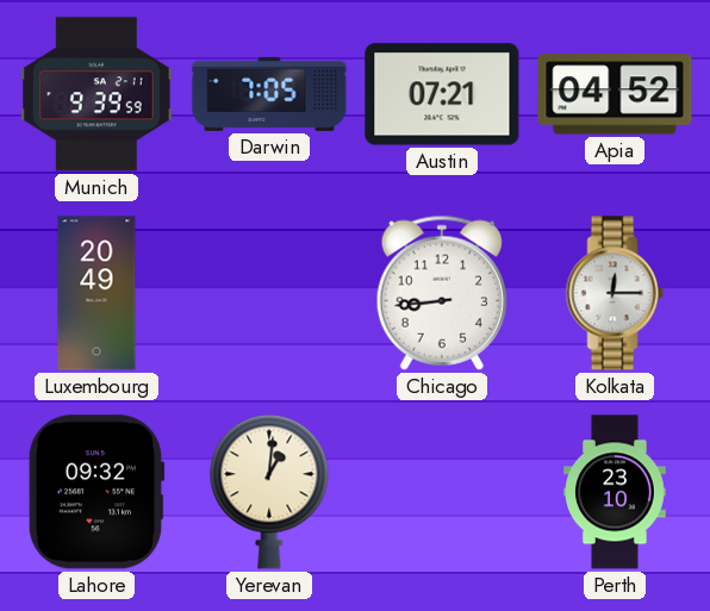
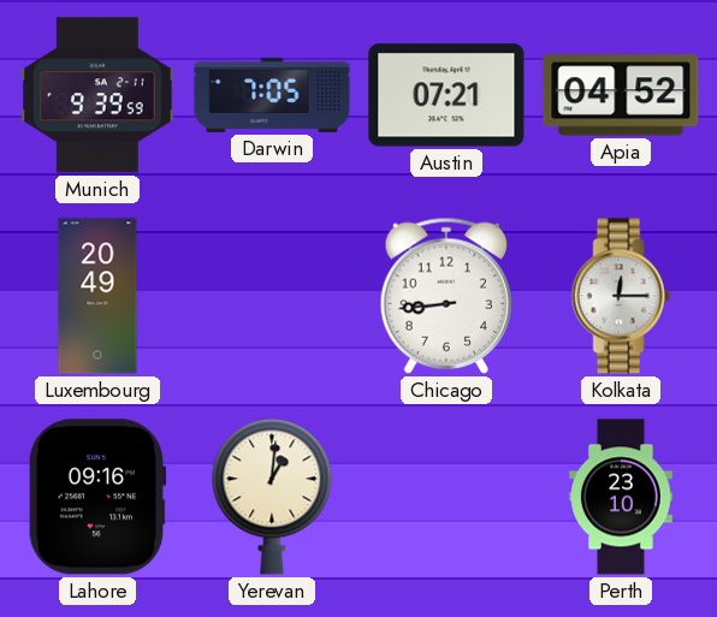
Lahore: 09:32 -> 09:16 (97, 497)
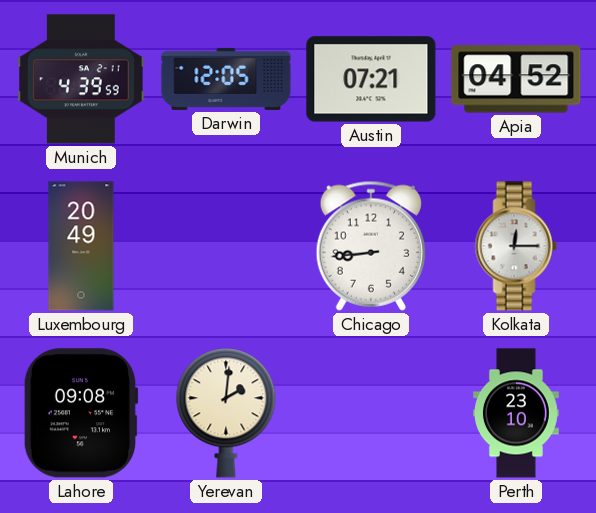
Munich: 9:39 -> 4:39 (82, 79)
Darwin: 7:05 -> 12:05 (226, 79)
Lahore: 09:16 -> 09:08 (81, 413)
Yerevan: 1:01 -> 2:01 (226, 413)
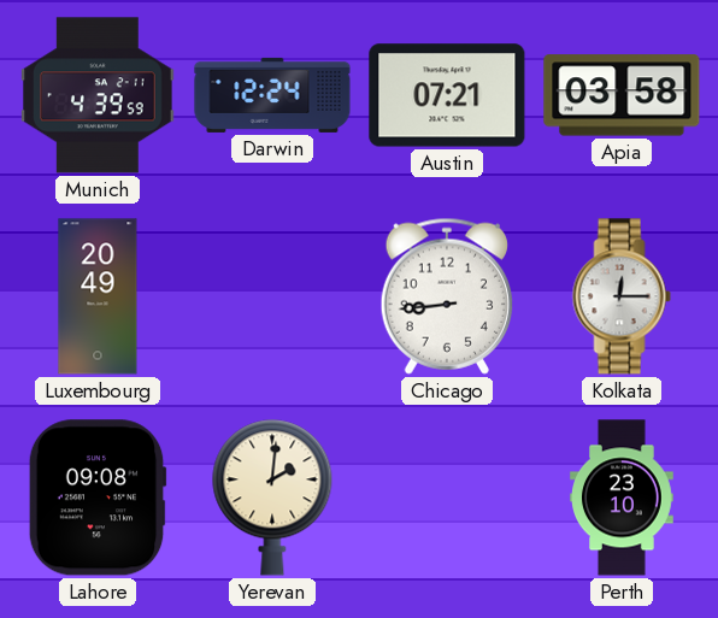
Darwin: 12:05 -> 12:24 (272, 95)
Apia: 04:52 -> 03:58 (622, 95)
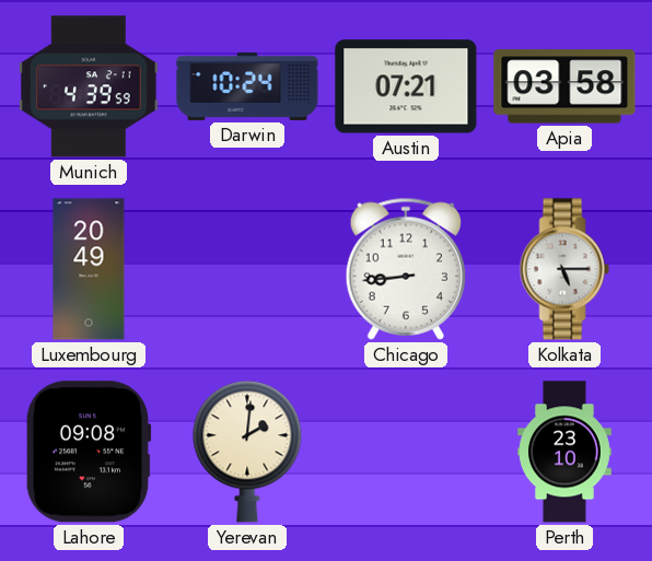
Darwin: 12:24 -> 10:24 (247, 86)
Kolkata: 12:15 -> 5:15 (564, 269)
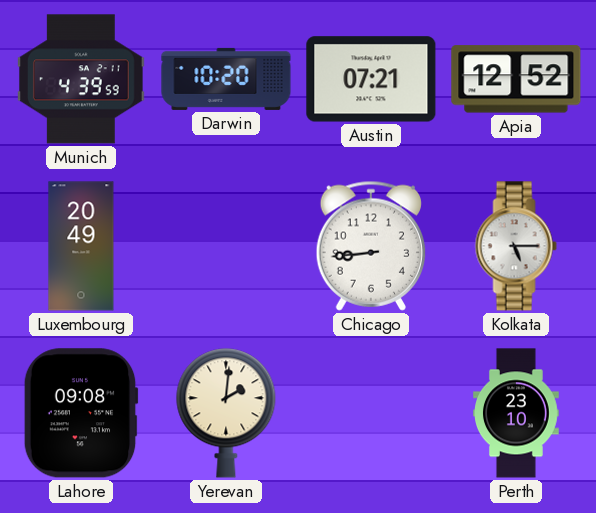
Darwin: 10:24 -> 10:20 (226, 79)
Apia: 03:58 -> 12:52 (516, 79)
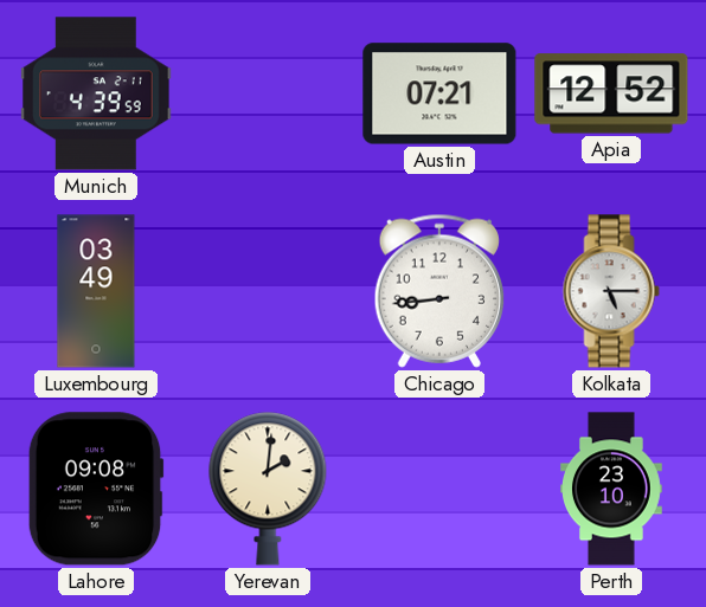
Darwin: 10:20 -> none (226, 79)
Luxembourg: 20:49 -> 03:49 (96, 291)
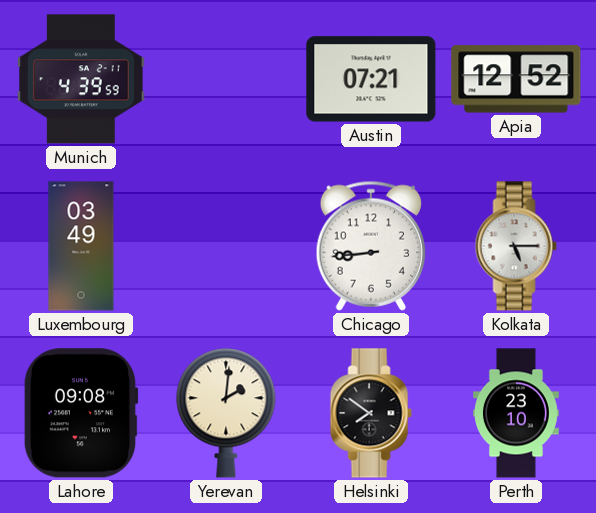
Helsinki: none -> 7:51 (371, 413)
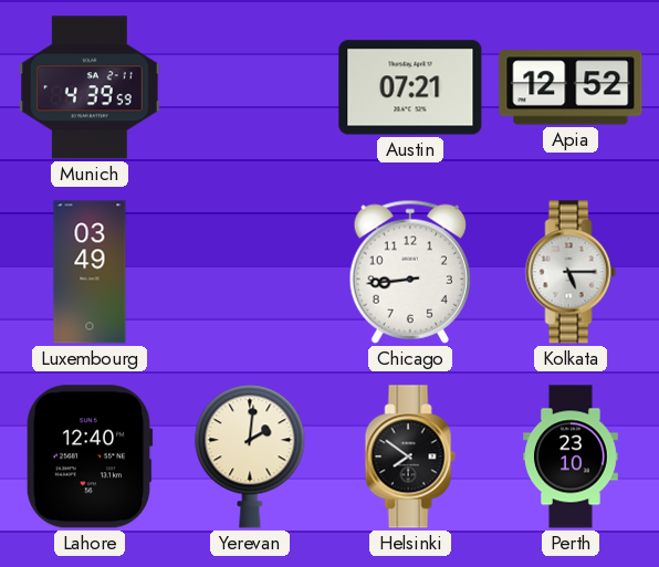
Lahore: 09:08 -> 12:40 (90, 456)
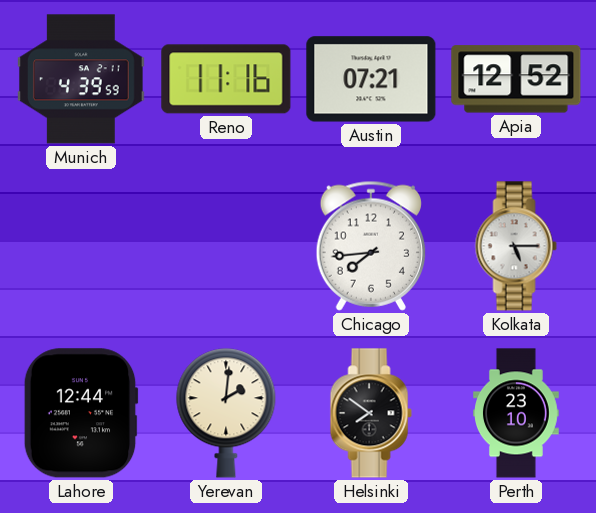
Reno: none -> 11:16 (226, 79)
Luxembourg: 03:49 -> none (90, 272)
Chicago: 8:44 -> 7:44 (370, 246)
Lahore: 12:40 -> 12:44 (81, 413)
